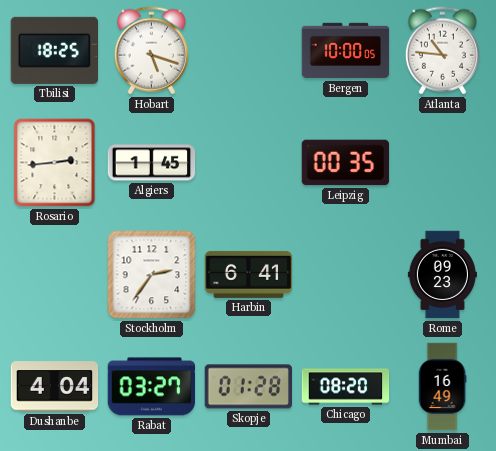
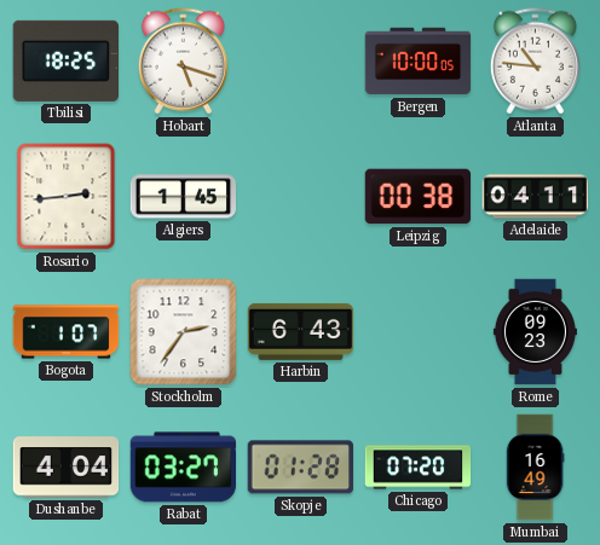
Leipzig: 00:35 -> 00:38 (419, 197)
Adelaide: none -> 04:11 (536, 197)
Bogota: none -> 1:07 (67, 332)
Harbin: 6:41 -> 6:43 (301, 331)
Chicago: 08:20 -> 07:20 (419, 468)
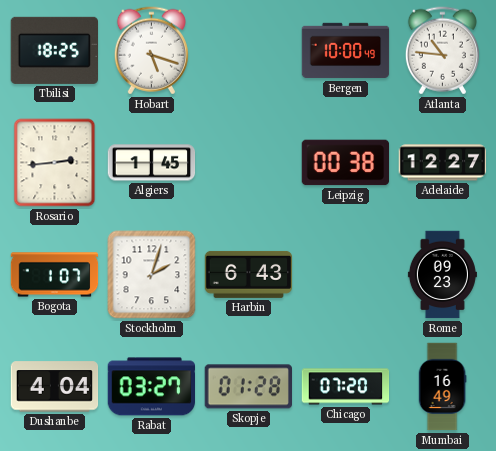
Bergen: 10:00:05 -> 10:00:49 (346, 51)
Adelaide: 04:11 -> 12:27 (443, 163)
Stockholm: 2:36 -> 2:03 (152, 275)
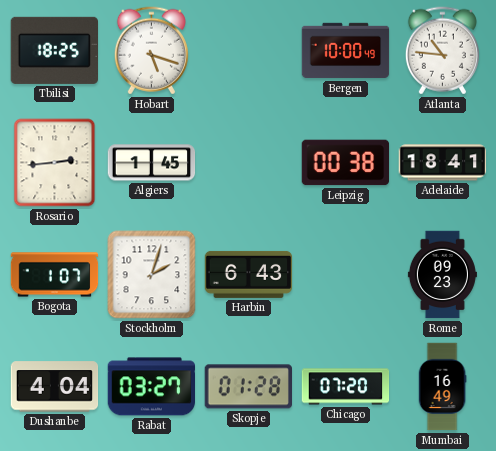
Adelaide: 12:27 -> 18:41 (443, 163)
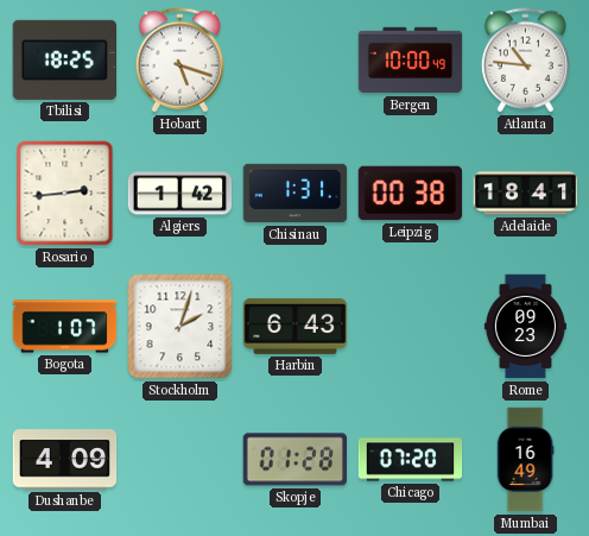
Algiers: 1:45 -> 1:42 (180, 194)
Chisinau: none -> 1:31 (296, 194)
Dushanbe: 4:04 -> 4:09 (65, 460)
Rabat: 03:27 -> none (152, 387)
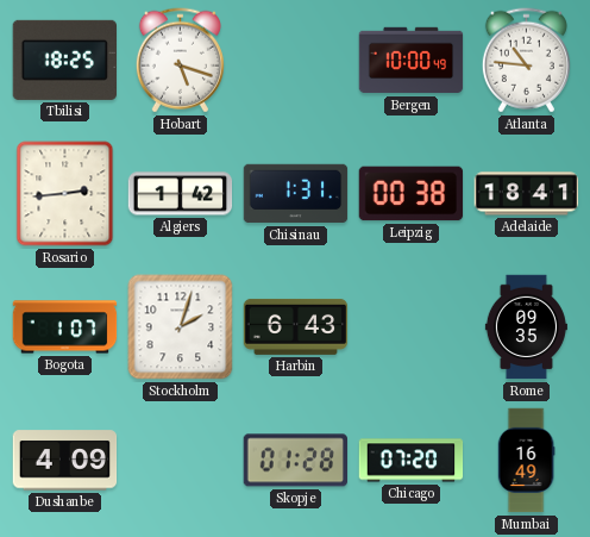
Rome: 09:23 -> 09:35 (526, 327)
